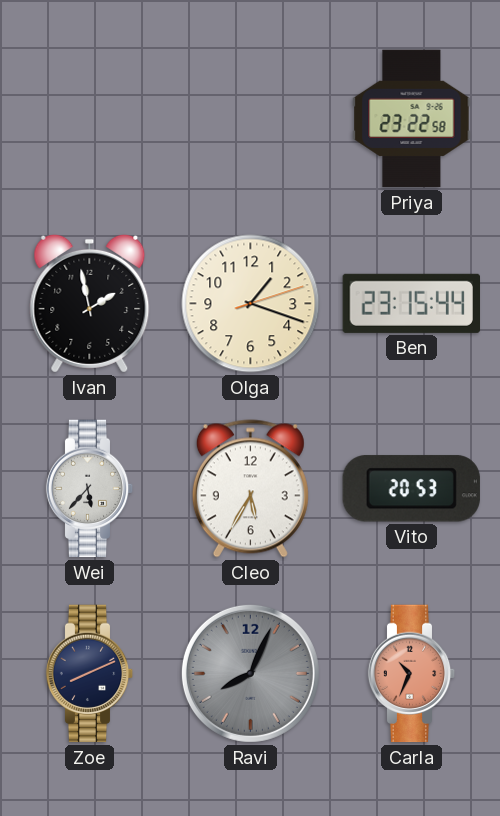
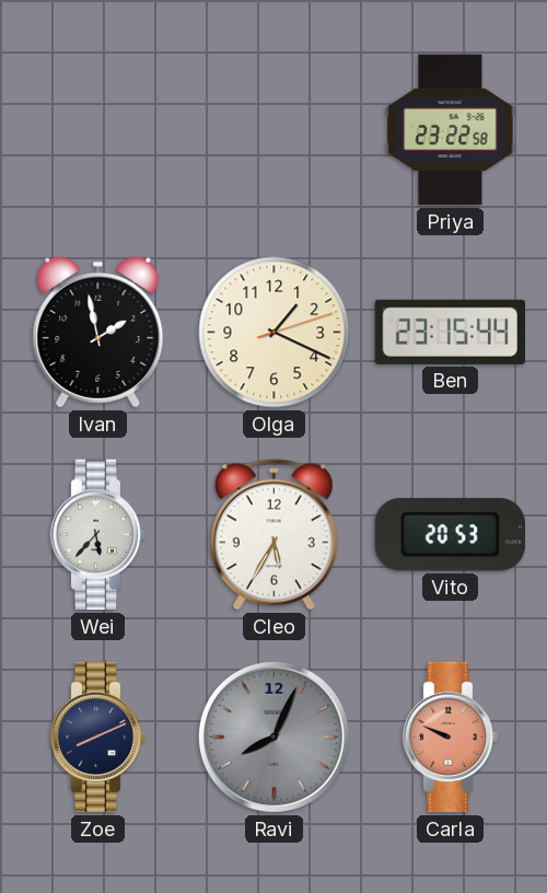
Olga: 1:18 -> 1:19 (275, 333)
Carla: 10:34 -> 9:49 (451, 738)
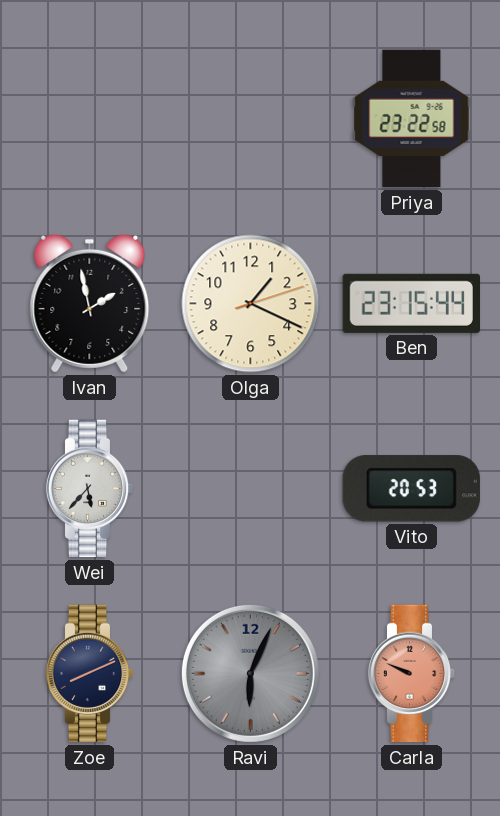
Cleo: 5:35 -> none (273, 535)
Ravi: 8:04 -> 6:04 (250, 673)
